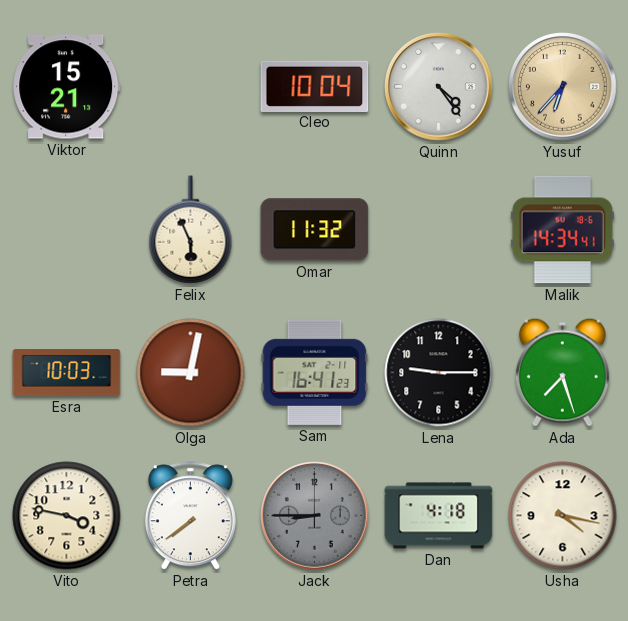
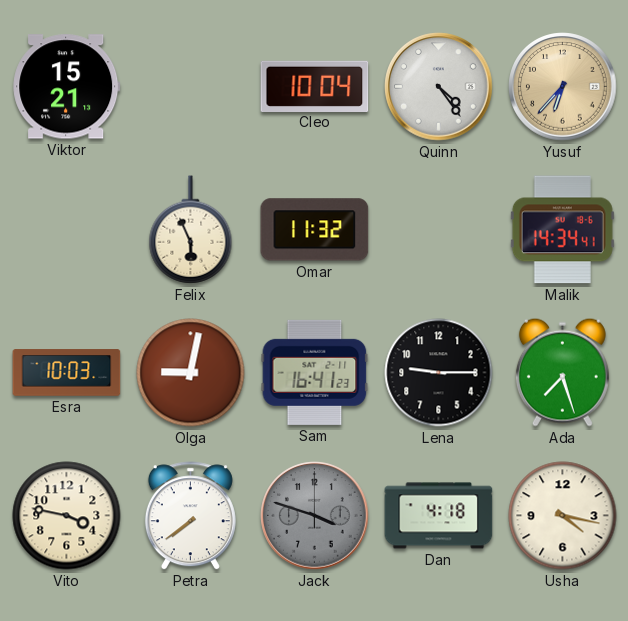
Jack: 8:45 -> 3:48 (315, 516)
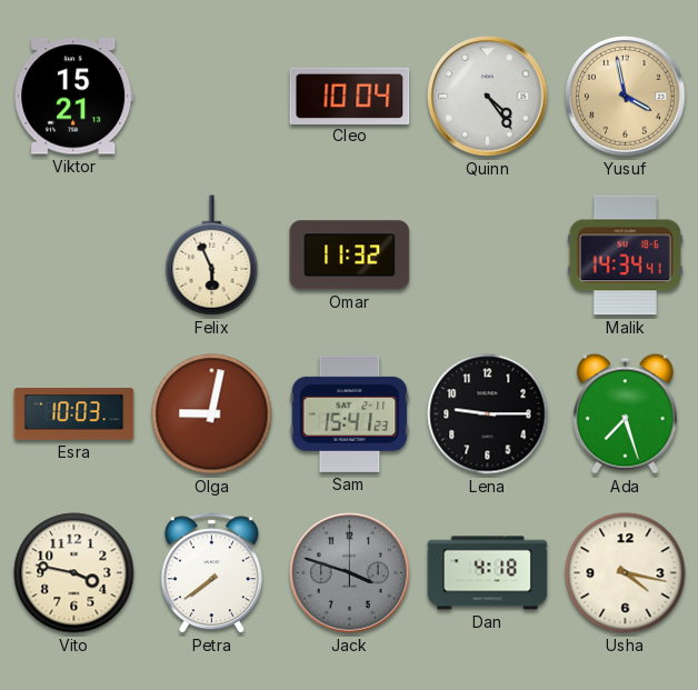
Yusuf: 6:37 -> 3:58 (626, 97)
Sam: 16:41 -> 15:41 (350, 413)
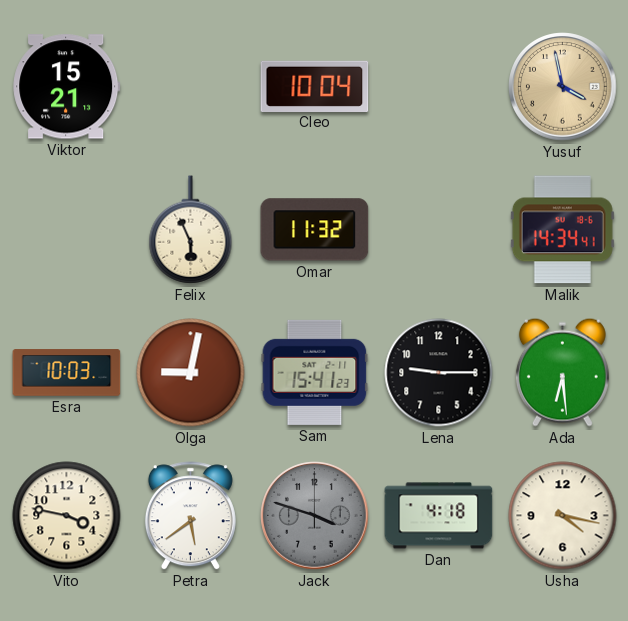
Quinn: 4:24 -> none (488, 97)
Ada: 7:27 -> 6:29 (562, 372)
Petra: 7:39 -> 5:39 (190, 516)
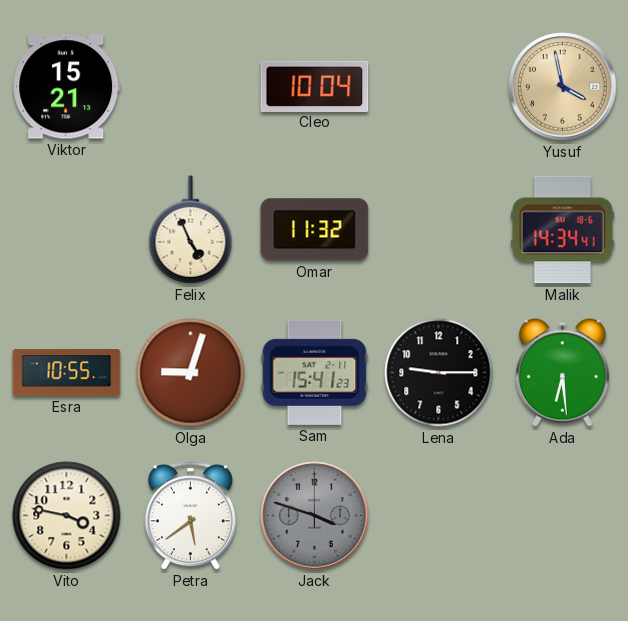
Felix: 5:56 -> 4:56 (191, 230)
Esra: 10:03 -> 10:55 (67, 373)
Olga: 9:02 -> 9:03 (191, 373)
Dan: 4:18 -> none (439, 516)
Usha: 4:17 -> none (563, 516)
